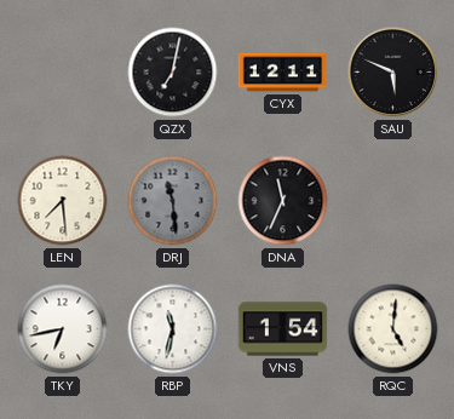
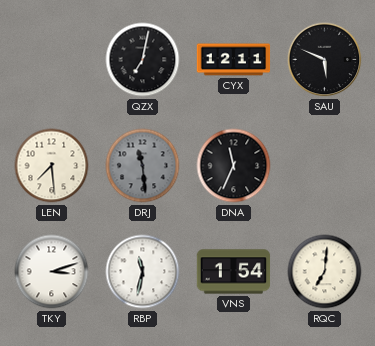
TKY: 6:43 -> 3:12 (52, 272)
RQC: 5:01 -> 7:01 (325, 272)
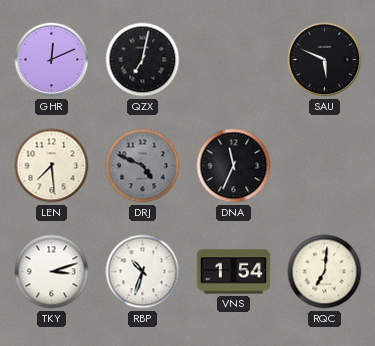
GHR: none -> 12:11 (52, 60)
CYX: 12:11 -> none (234, 60)
DRJ: 11:29 -> 4:49 (143, 166)
RBP: 11:32 -> 10:33 (143, 272)
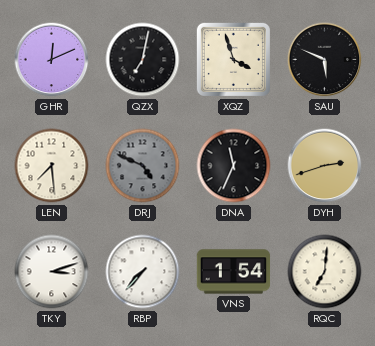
XQZ: none -> 3:57 (233, 59)
DYH: none -> 2:42 (325, 166)
RBP: 10:33 -> 7:37 (143, 272)
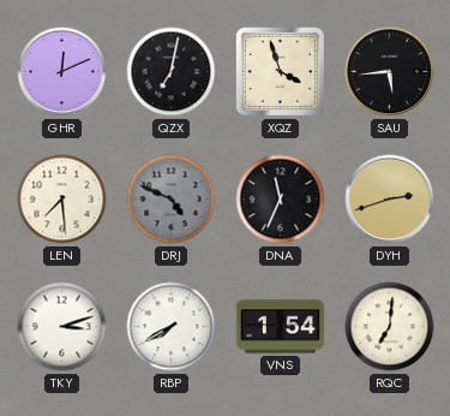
SAU: 5:49 -> 5:44 (390, 72)
RBP: 7:37 -> 7:40 (172, 327)
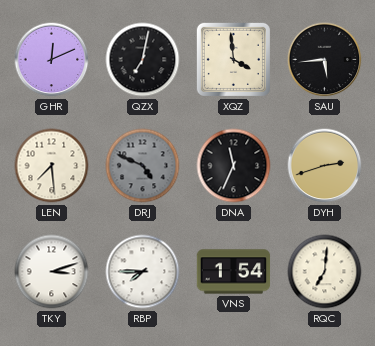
XQZ: 3:57 -> 3:59 (233, 59)
RBP: 7:40 -> 7:45 (143, 272)
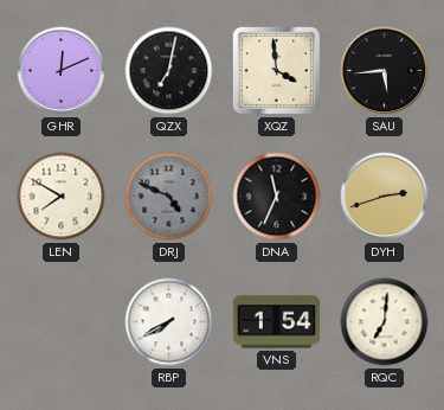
LEN: 7:29 -> 7:50 (62, 197)
TKY: 3:12 -> none (52, 272)
RBP: 7:45 -> 7:40 (169, 322)
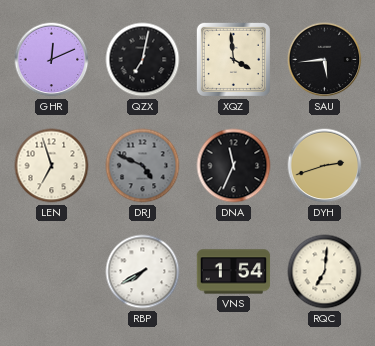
LEN: 7:50 -> 6:57 (52, 166)
